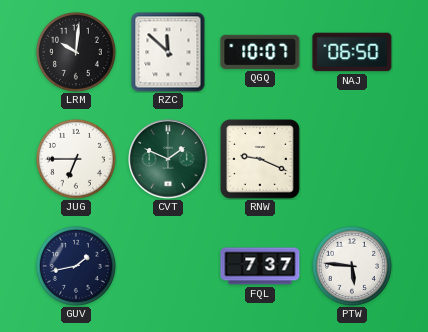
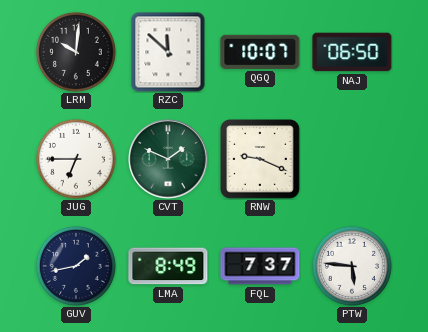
LMA: none -> 8:49 (168, 266)
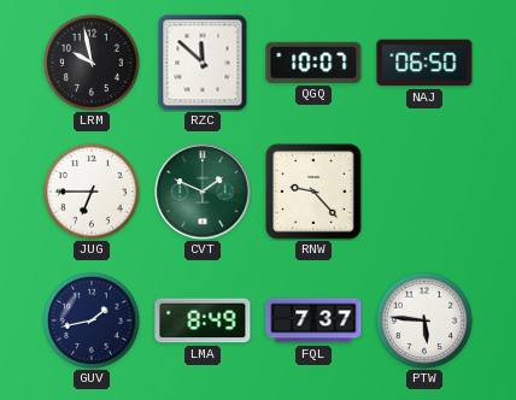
LRM: 10:01 -> 9:58 (92, 63)
RNW: 9:19 -> 9:23 (315, 193)
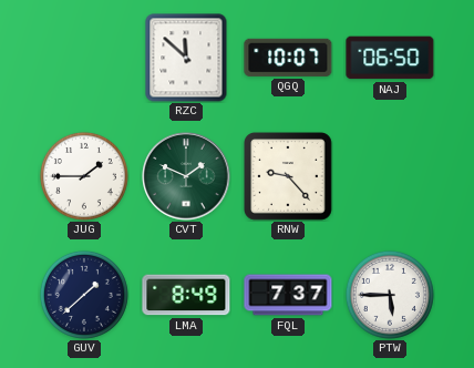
LRM: 9:58 -> none (92, 63)
JUG: 6:45 -> 1:45 (84, 176)
GUV: 1:43 -> 1:38 (84, 295)
PTW: 5:46 -> 5:45 (390, 295)
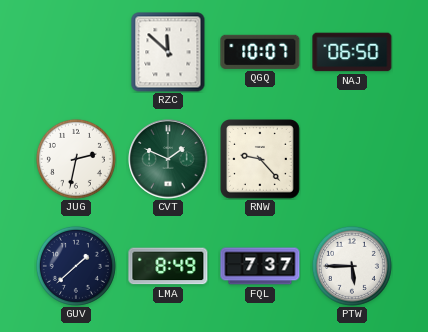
JUG: 1:45 -> 2:32 (76, 159)
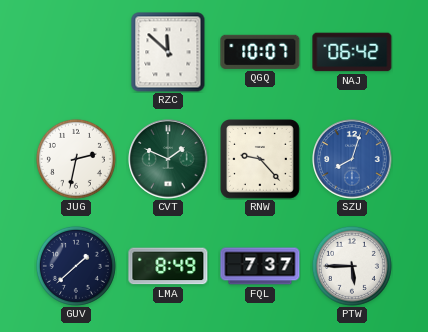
NAJ: 06:50 -> 06:42 (352, 52)
SZU: none -> 8:03 (352, 159)
